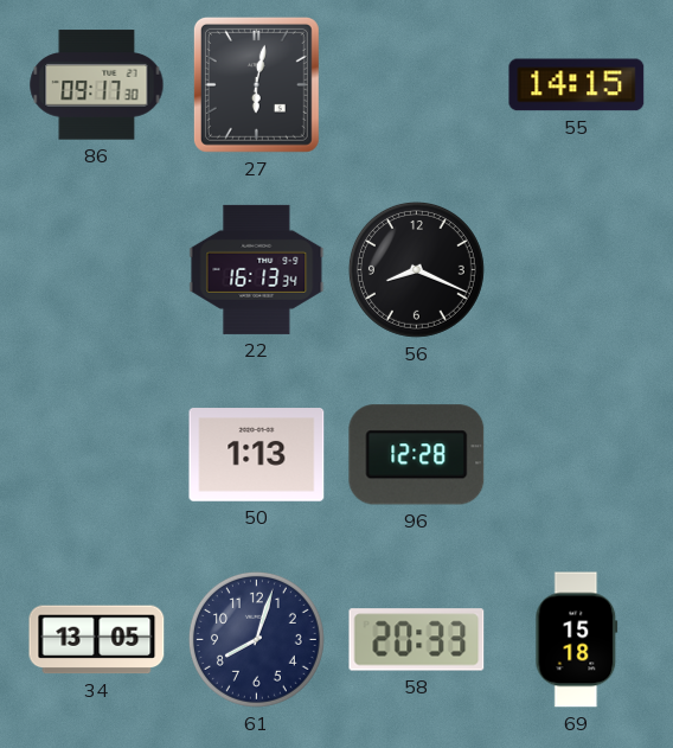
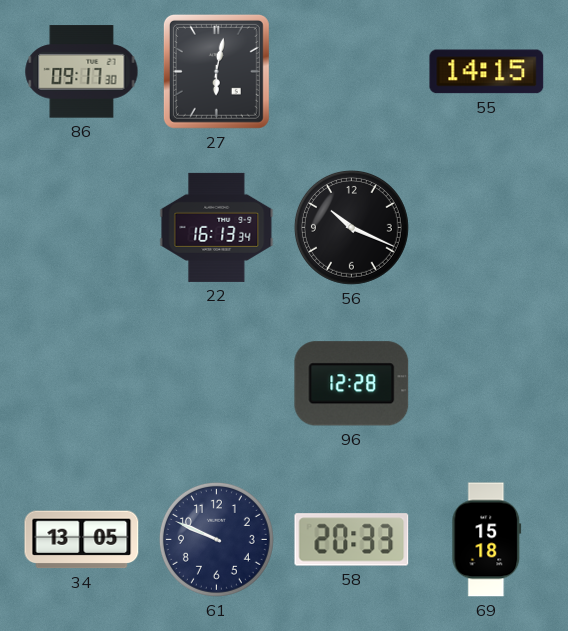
56: 8:19 -> 10:19 (351, 227)
50: 1:13 -> none (257, 455)
61: 8:03 -> 9:49 (216, 539)
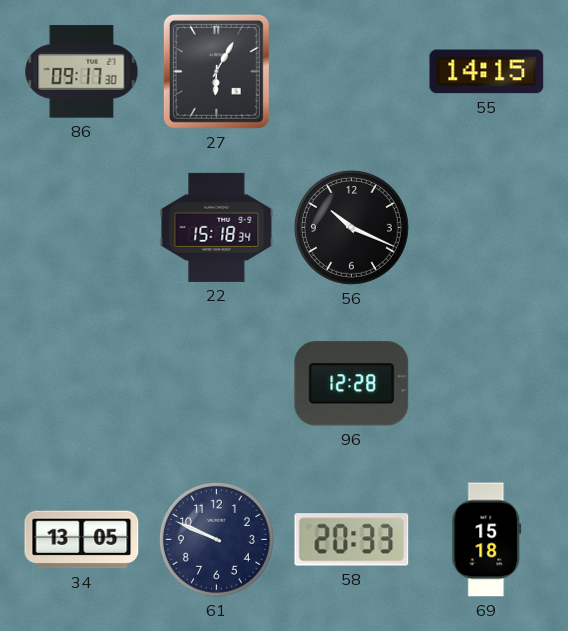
27: 6:02 -> 6:05 (216, 71)
22: 16:13 -> 15:18 (217, 227)
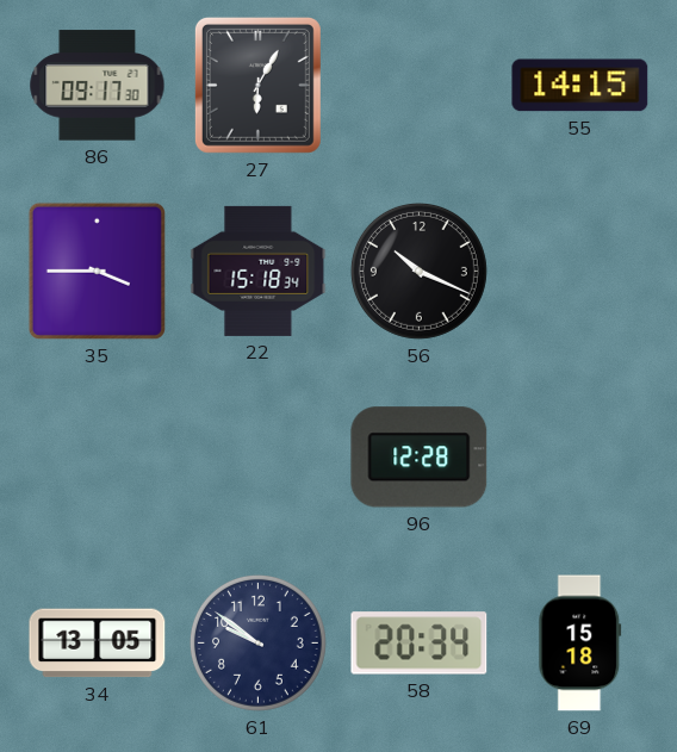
35: none -> 3:45 (97, 271)
61: 9:49 -> 9:51 (257, 642)
58: 20:33 -> 20:34 (420, 644)
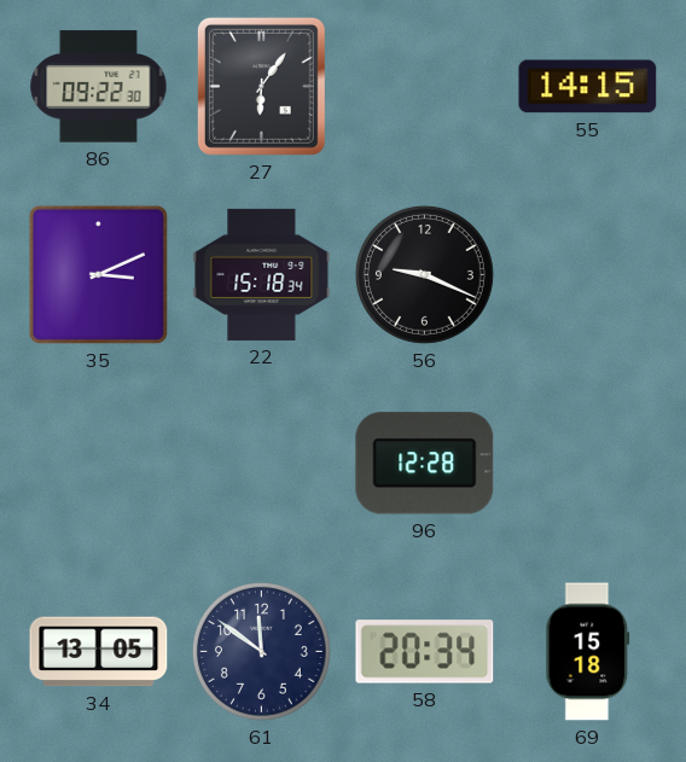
86: 09:17 -> 09:22 (99, 87)
27: 6:05 -> 6:06 (261, 86)
35: 3:45 -> 3:11 (98, 274)
56: 10:19 -> 9:19 (424, 274)
61: 9:51 -> 11:51 (261, 651)
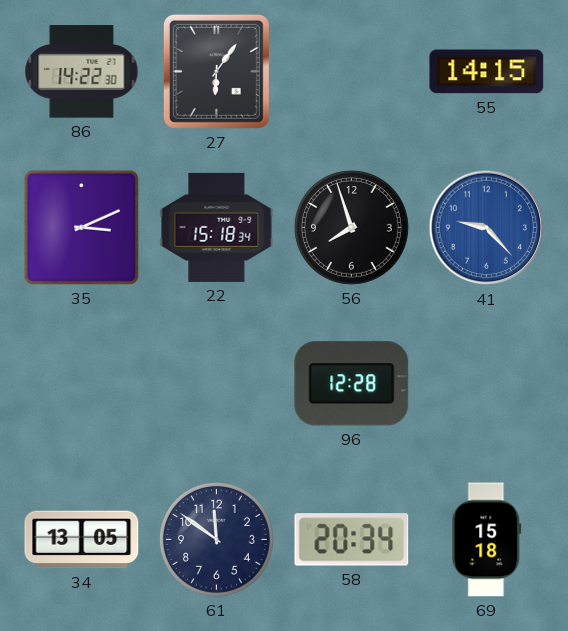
86: 09:22 -> 14:22 (82, 72)
56: 9:19 -> 7:57 (351, 227)
41: none -> 9:23 (487, 228)
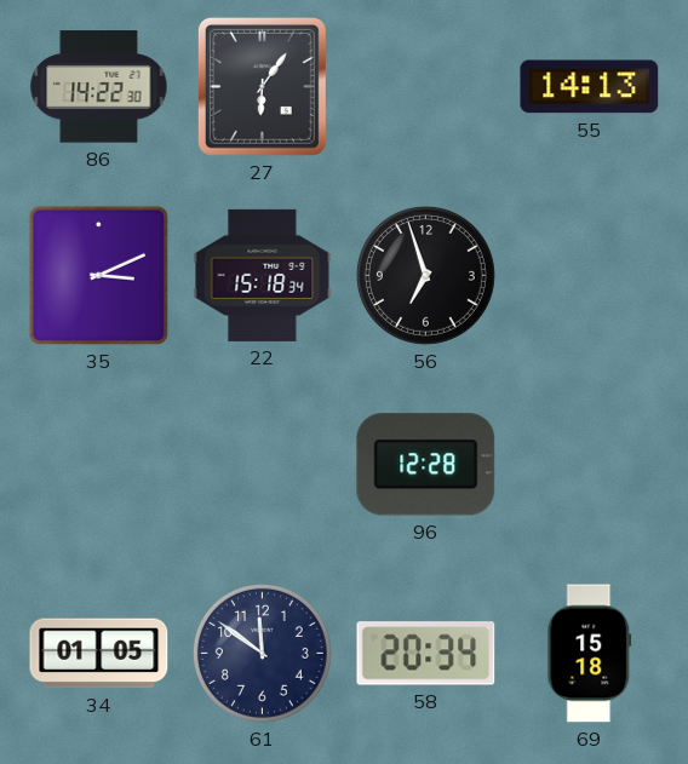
55: 14:15 -> 14:13 (590, 87)
56: 7:57 -> 6:57 (425, 275)
41: 9:23 -> none (487, 228)
34: 13:05 -> 01:05 (99, 654)
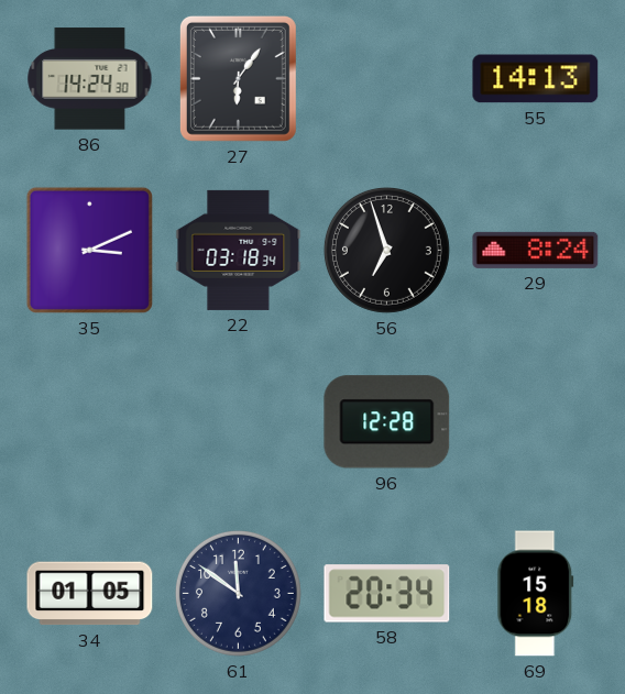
86: 14:22 -> 14:24 (90, 79)
22: 15:18 -> 03:18 (239, 250)
29: none -> 8:24 (536, 250)
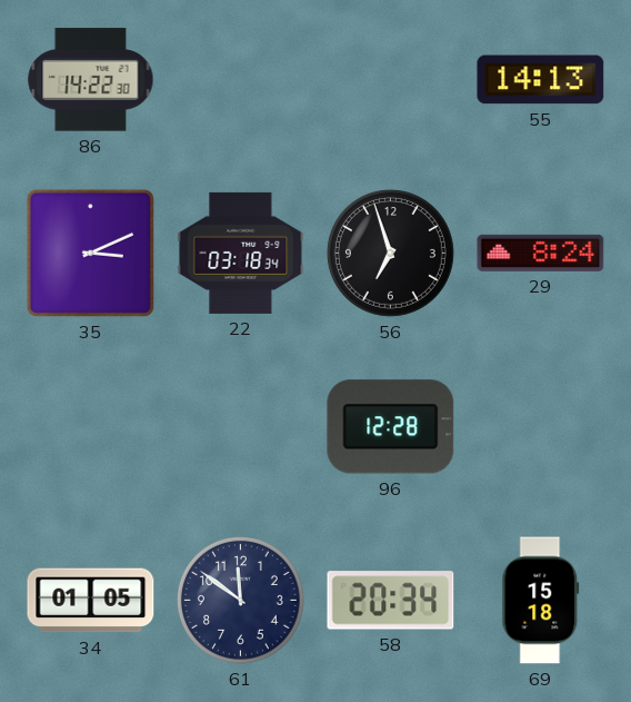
86: 14:24 -> 14:22 (91, 80)
27: 6:06 -> none (238, 78)
